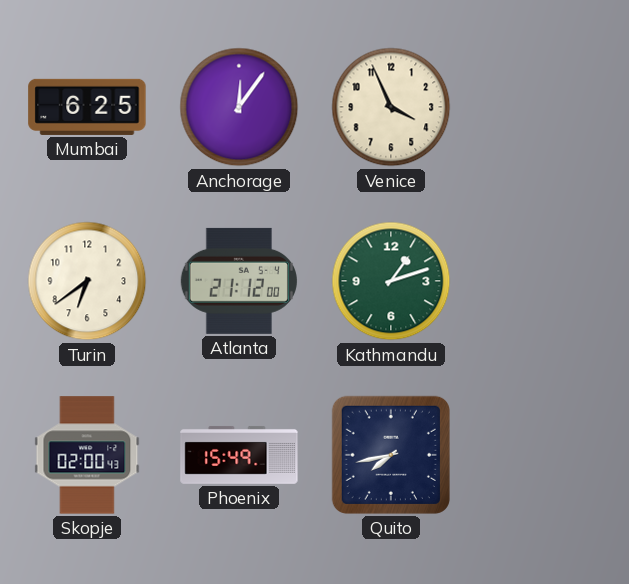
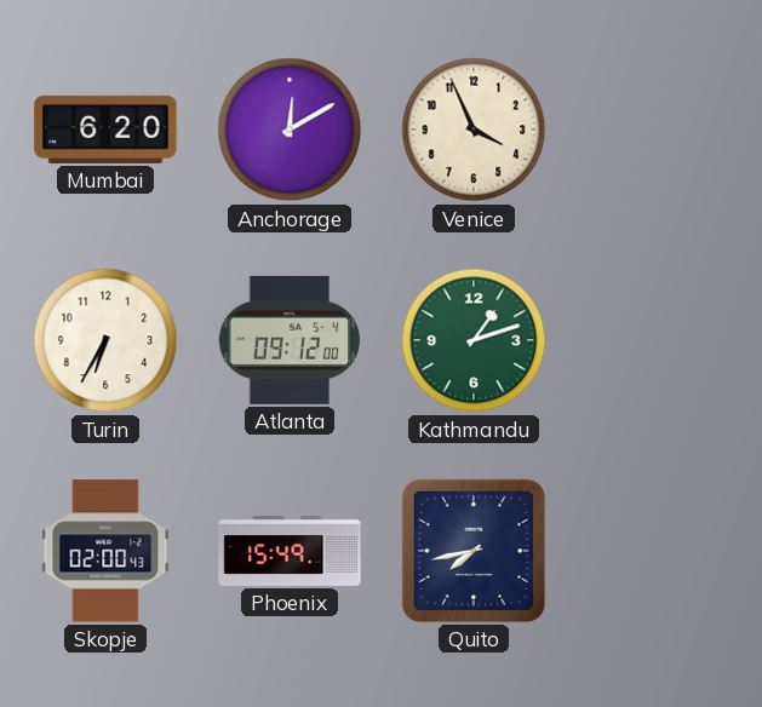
Mumbai: 6:25 -> 6:20 (105, 130)
Anchorage: 12:06 -> 12:10 (290, 130)
Turin: 6:39 -> 6:35 (105, 340)
Atlanta: 21:12 -> 09:12 (290, 340)
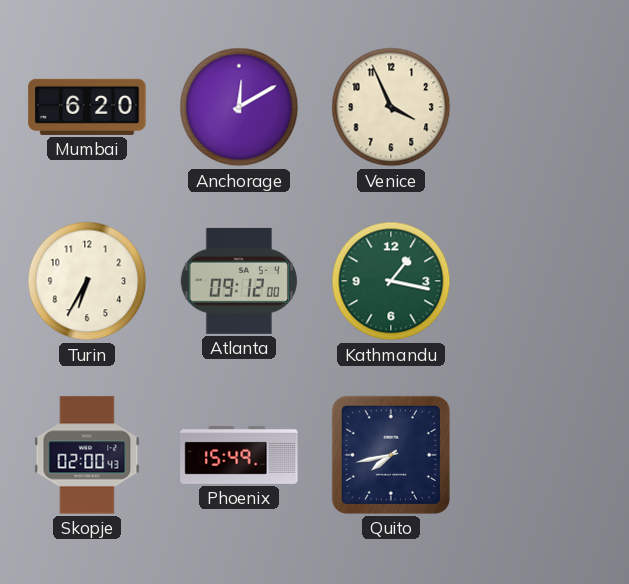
Kathmandu: 1:12 -> 1:17 (391, 281)
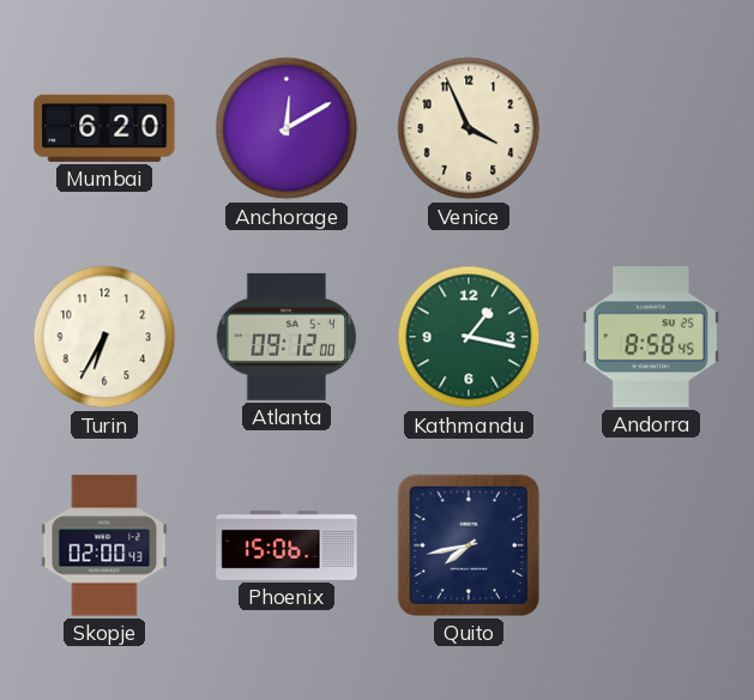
Andorra: none -> 8:58 (651, 337)
Phoenix: 15:49 -> 15:06 (286, 545)
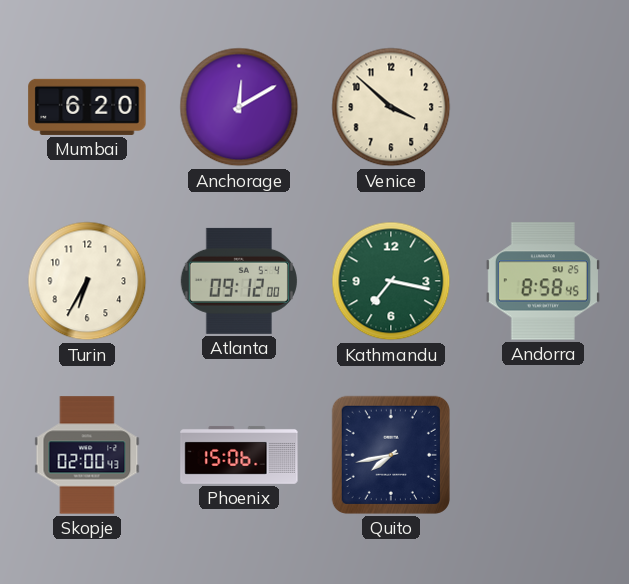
Venice: 3:56 -> 3:52 (391, 107)
Kathmandu: 1:17 -> 7:17 (391, 281)
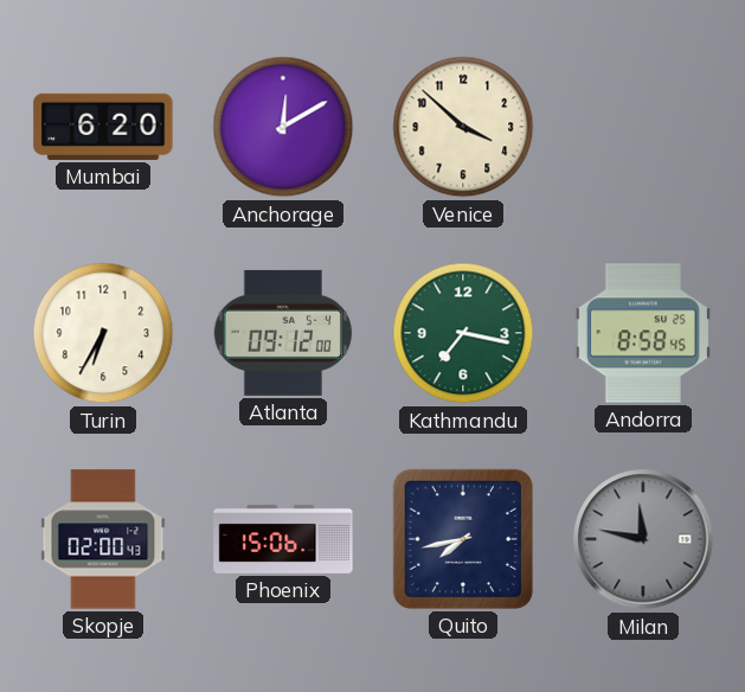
Milan: none -> 11:47 (643, 539)
